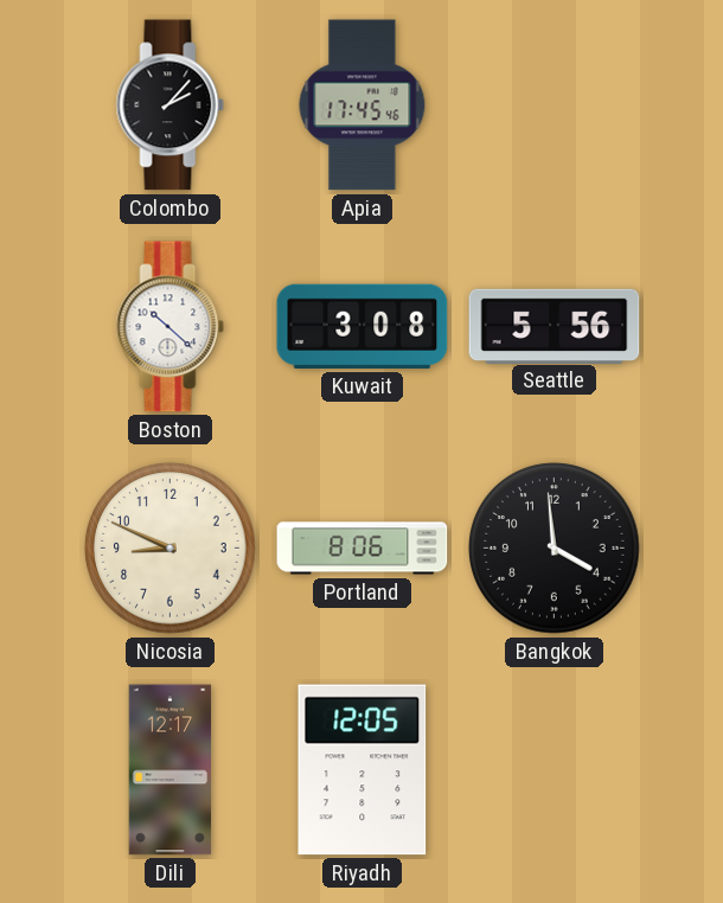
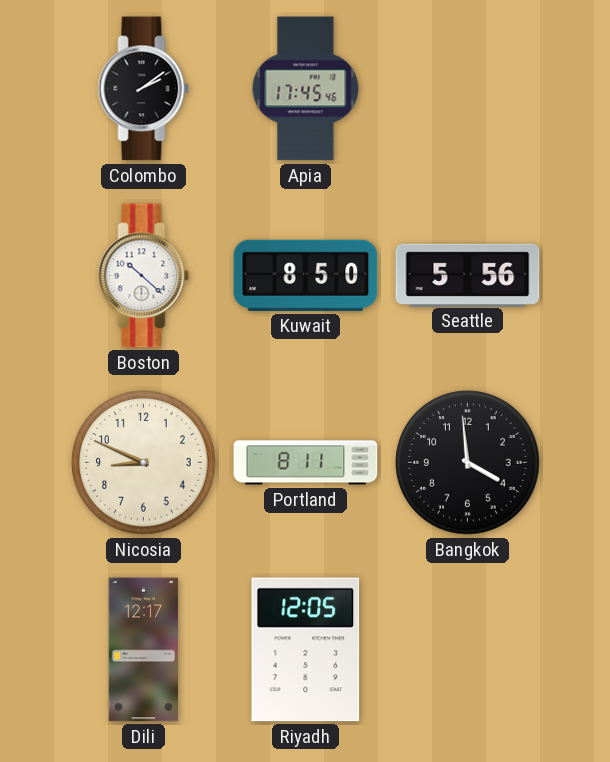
Colombo: 2:07 -> 2:09 (144, 89)
Kuwait: 3:08 -> 8:50 (306, 275)
Portland: 8:06 -> 8:11 (306, 463)
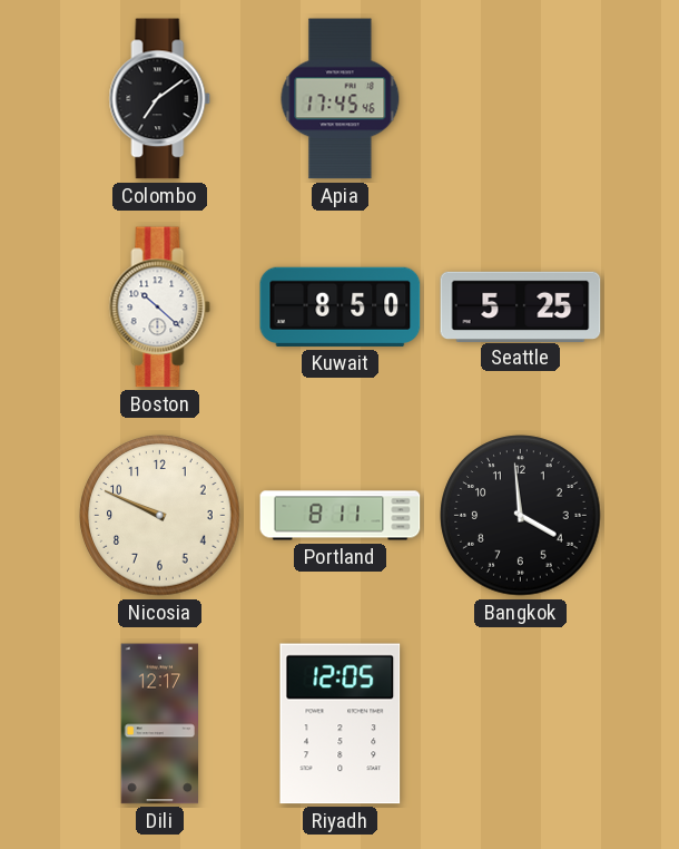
Colombo: 2:09 -> 7:09 (160, 99)
Seattle: 5:56 -> 5:25 (521, 306)
Nicosia: 8:49 -> 9:49 (160, 516)
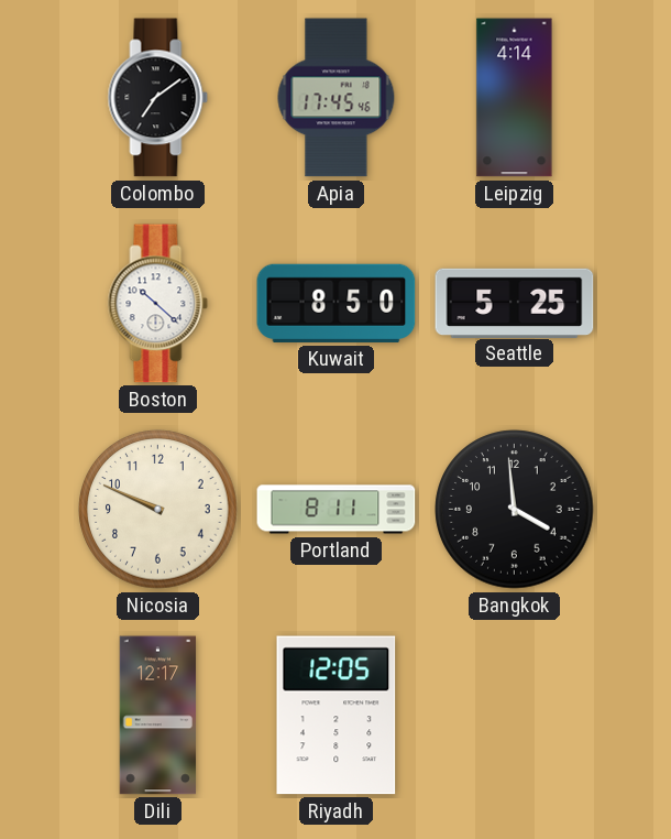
Leipzig: none -> 4:14 (515, 98)
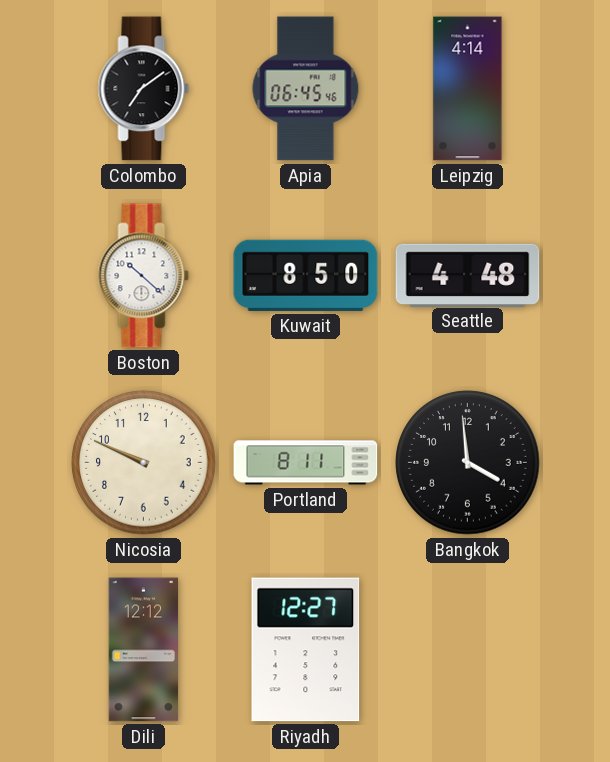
Apia: 17:45 -> 06:45 (306, 89)
Seattle: 5:25 -> 4:48 (468, 275)
Dili: 12:17 -> 12:12 (144, 650)
Riyadh: 12:05 -> 12:27 (306, 650)
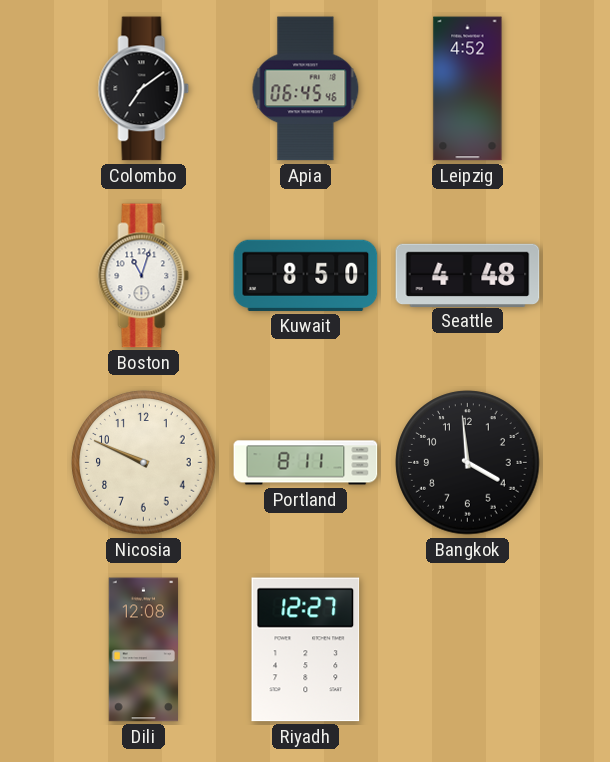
Leipzig: 4:14 -> 4:52 (468, 89)
Boston: 10:22 -> 11:03 (144, 276)
Dili: 12:12 -> 12:08 (144, 650)
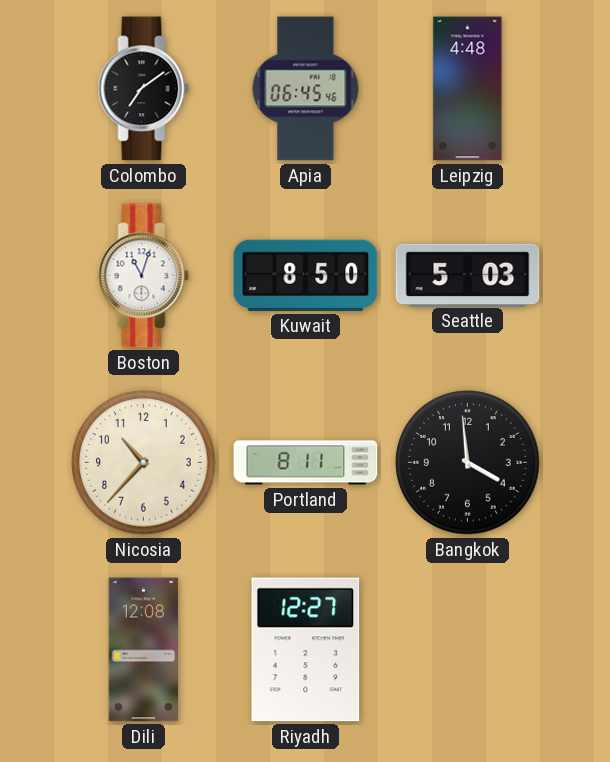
Leipzig: 4:52 -> 4:48 (468, 89)
Seattle: 4:48 -> 5:03 (468, 275)
Nicosia: 9:49 -> 10:37 (144, 463)
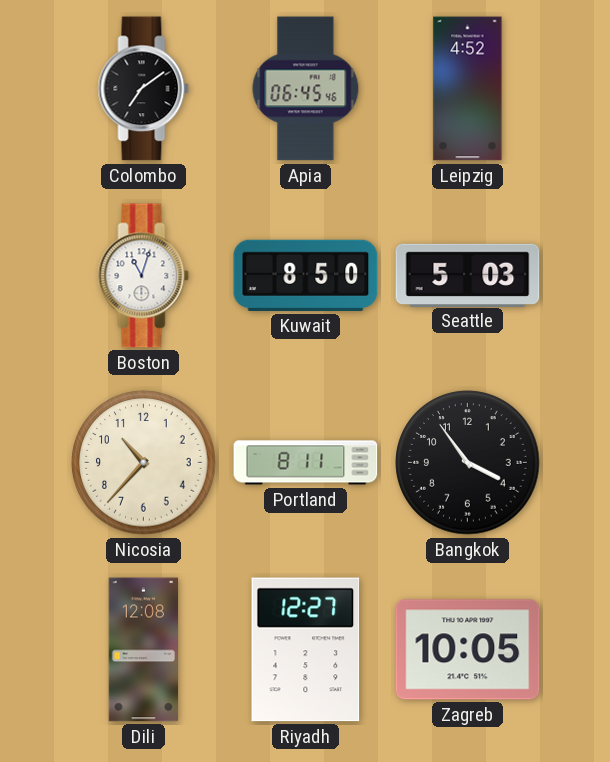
Leipzig: 4:48 -> 4:52 (468, 89)
Bangkok: 3:59 -> 3:54 (468, 463)
Zagreb: none -> 10:05 (468, 650)
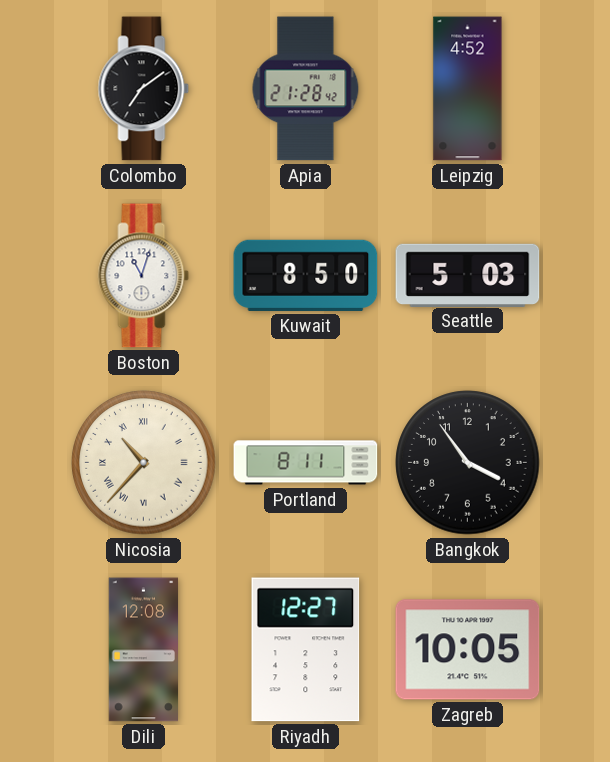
Apia: 06:45 -> 21:28 (306, 89)
Nicosia numerals: Arabic -> Roman (144, 463)
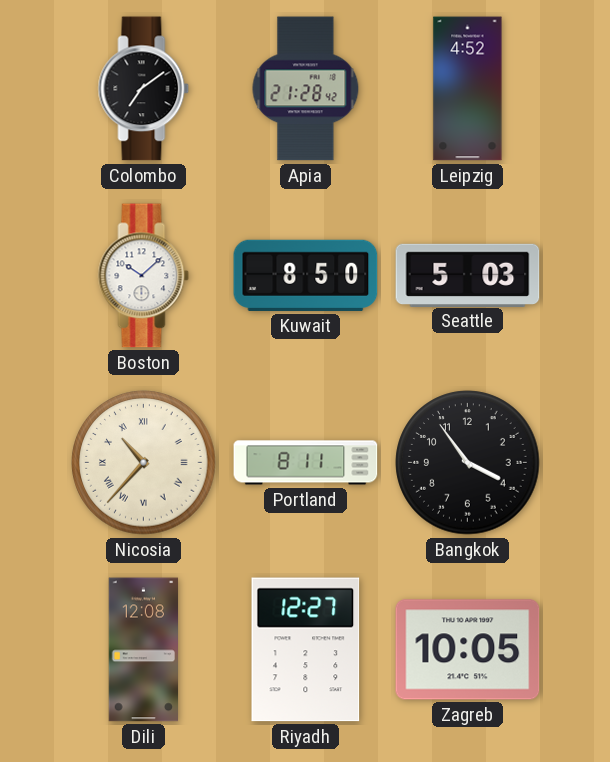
Boston: 11:03 -> 10:08 (144, 276)
